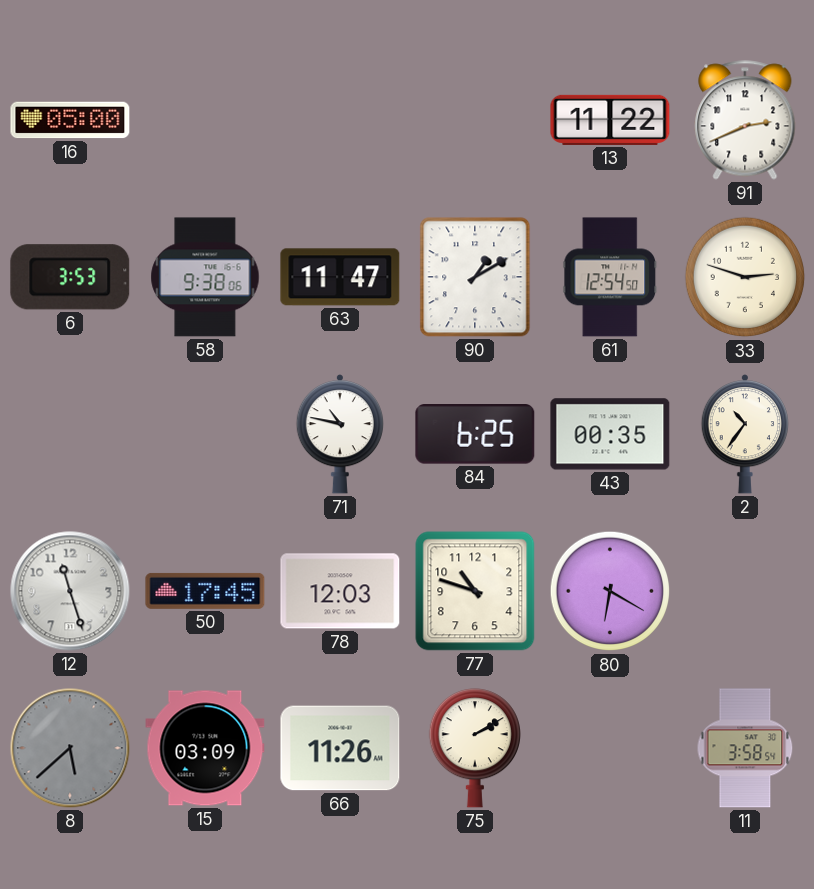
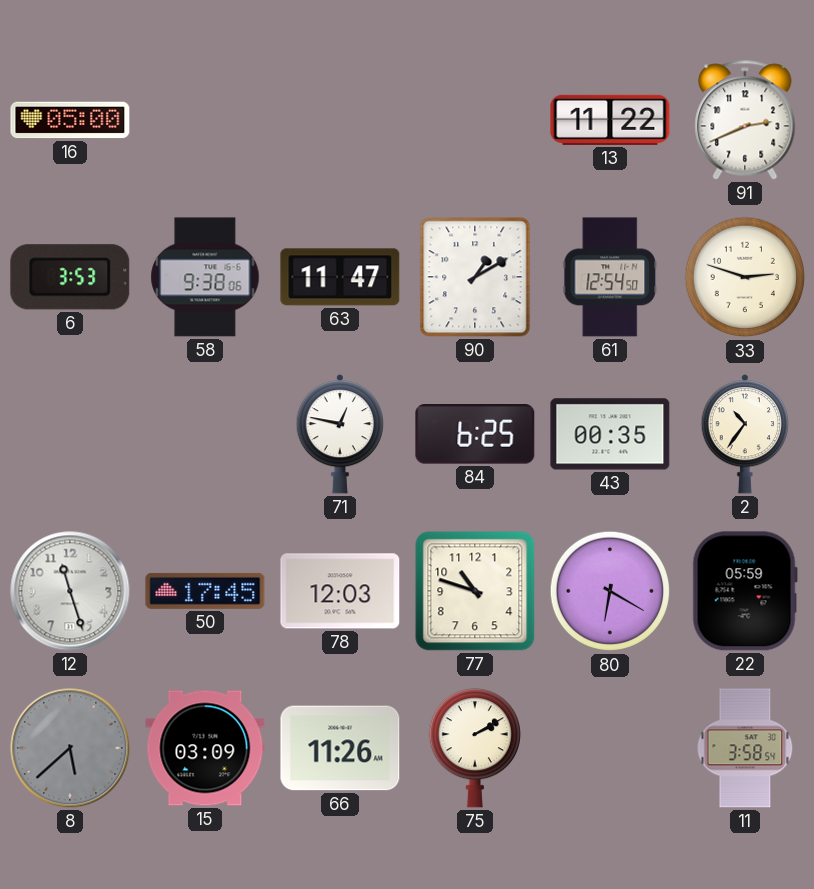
71: 10:47 -> 12:47 (339, 434)
22: none -> 05:59 (745, 591)
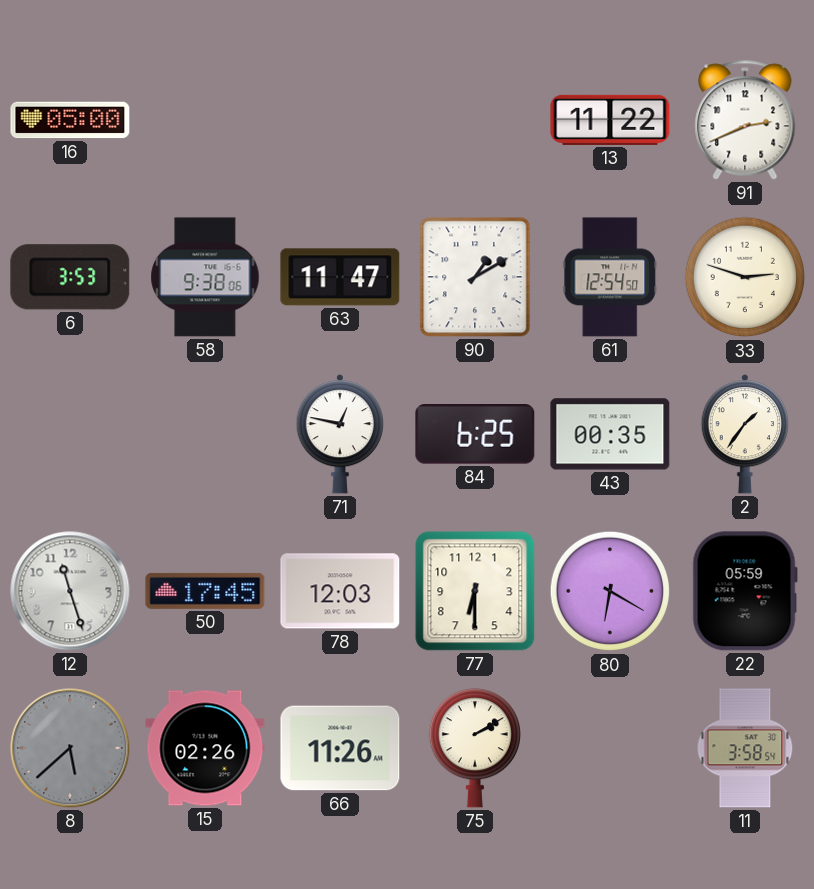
2: 10:36 -> 1:36 (744, 434)
77: 10:48 -> 6:30 (475, 591)
15: 03:09 -> 02:26 (205, 748)
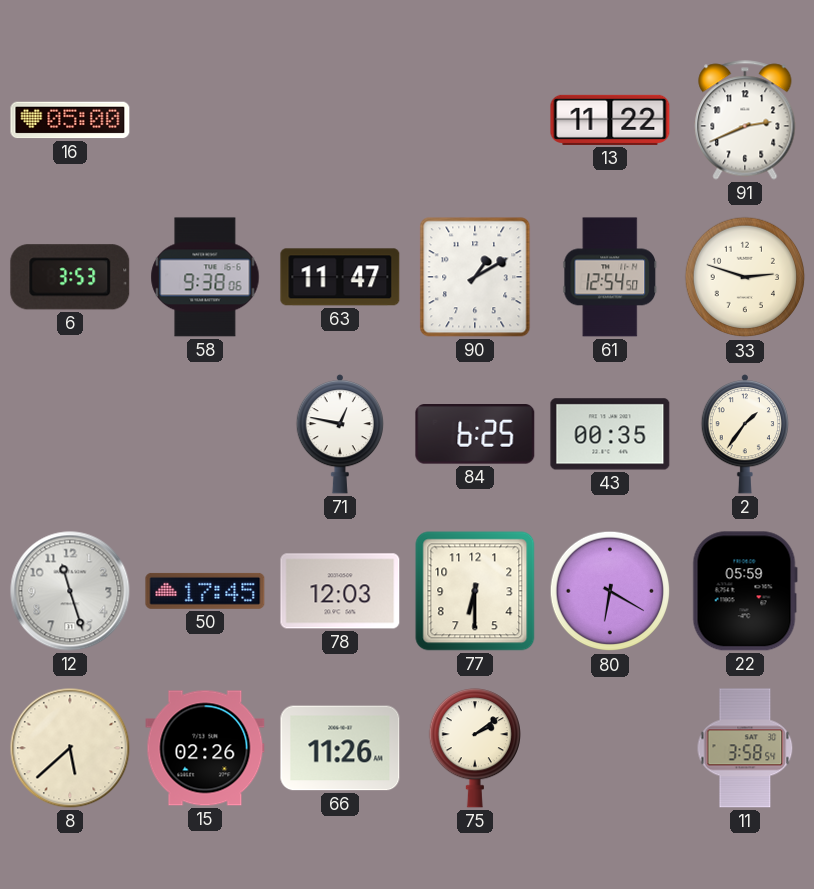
8 dial: grey -> cream (70, 748)
75: 2:10 -> 2:09 (474, 748)
